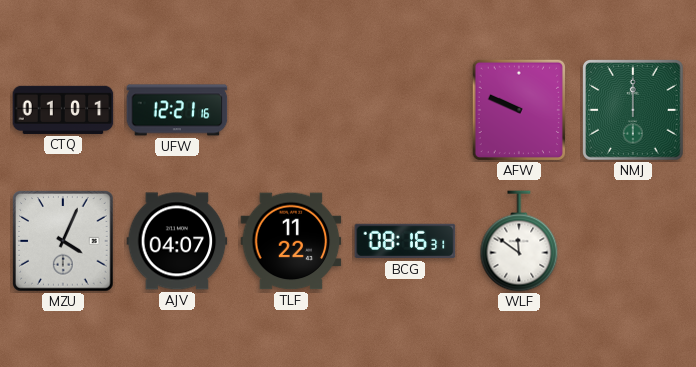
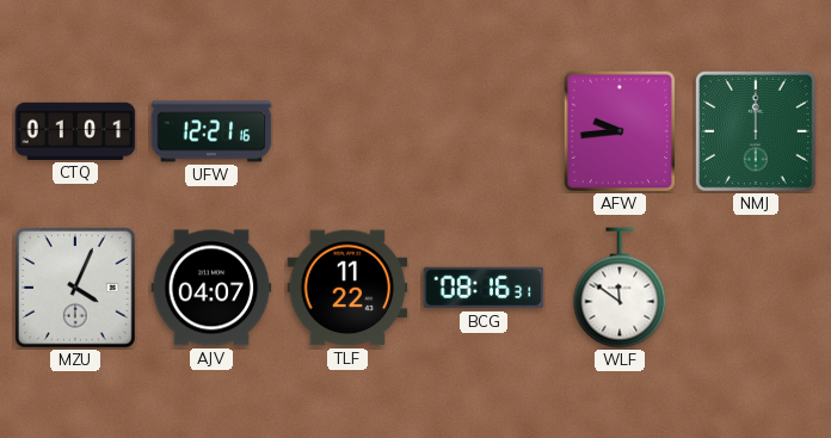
AFW: 9:49 -> 9:44 (618, 130)
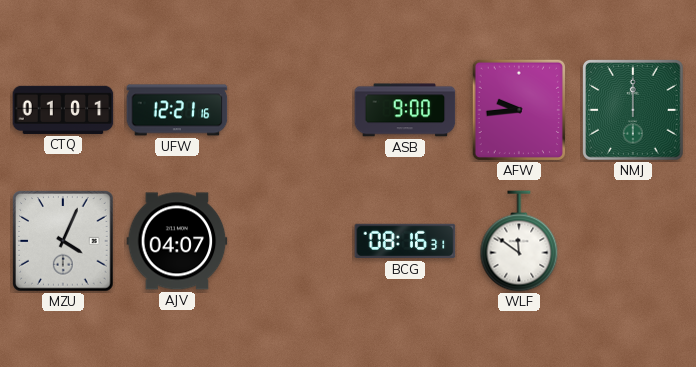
ASB: none -> 9:00 (405, 110)
TLF: 11:22 -> none (347, 288)
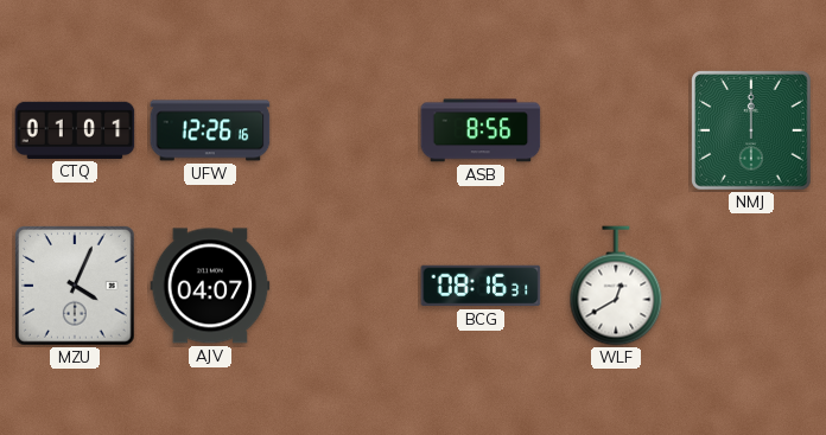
UFW: 12:21 -> 12:26 (210, 130)
ASB: 9:00 -> 8:56 (481, 130)
AFW: 9:44 -> none (518, 109)
WLF: 11:51 -> 12:40 (616, 286)
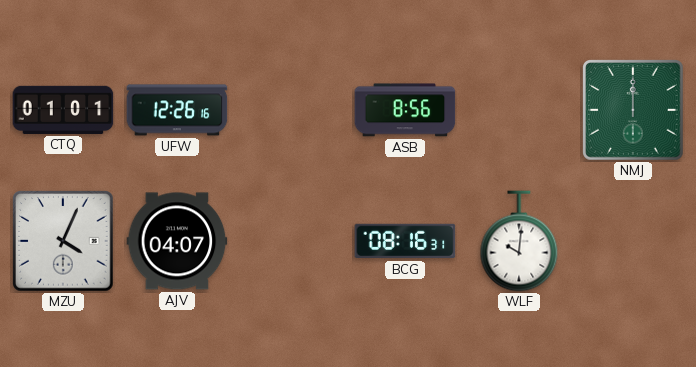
WLF: 12:40 -> 10:01 (519, 241)
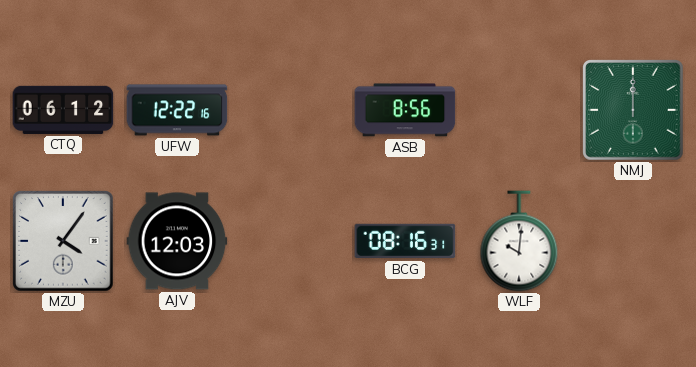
CTQ: 01:01 -> 06:12 (63, 110)
UFW: 12:26 -> 12:22 (177, 110)
MZU: 4:04 -> 4:06 (63, 241)
AJV: 04:07 -> 12:03 (177, 241)
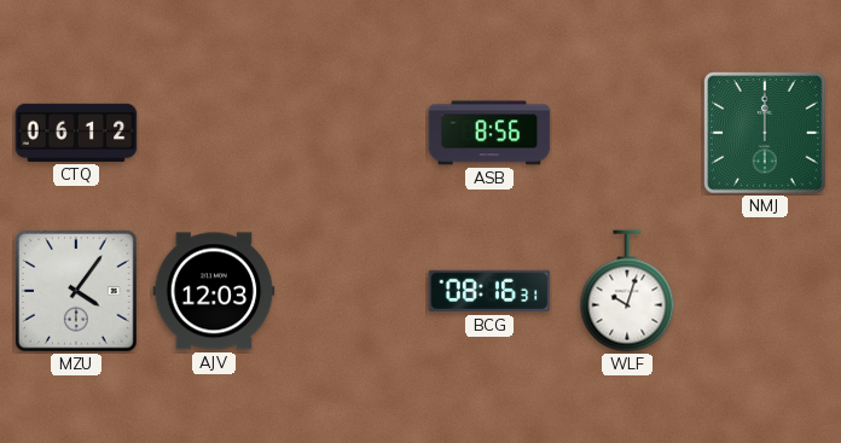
UFW: 12:22 -> none (177, 110)
WLF: 10:01 -> 10:03 (627, 291)
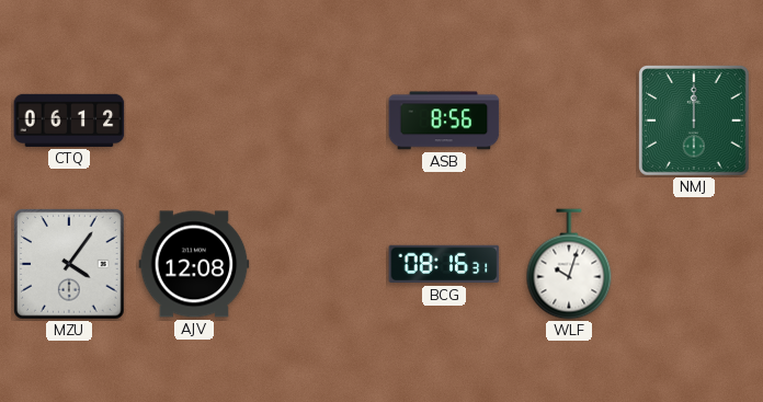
AJV: 12:03 -> 12:08 (194, 264)
